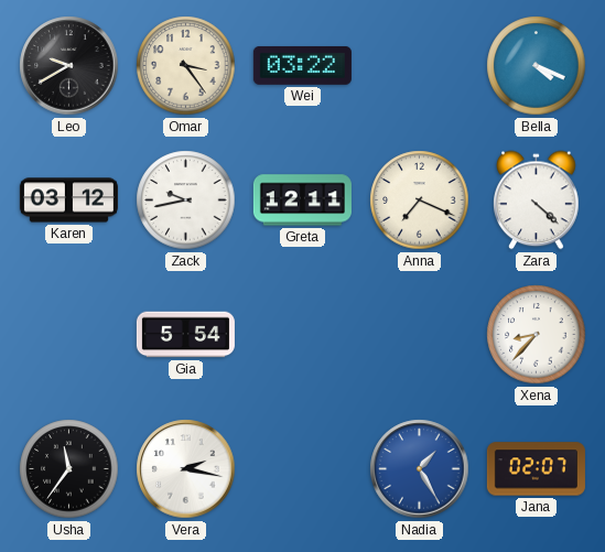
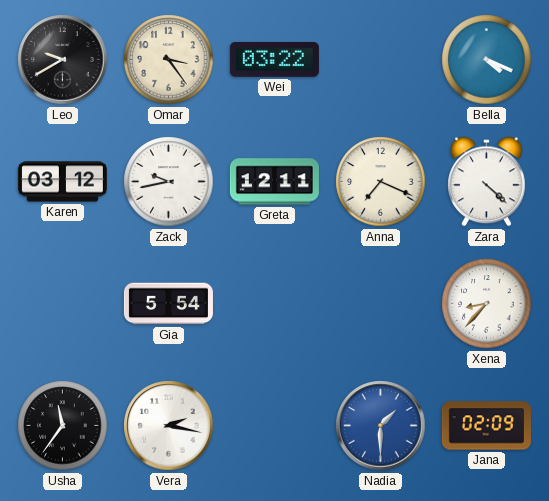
Nadia: 1:25 -> 1:30 (381, 426)
Jana: 02:07 -> 02:09 (486, 426)
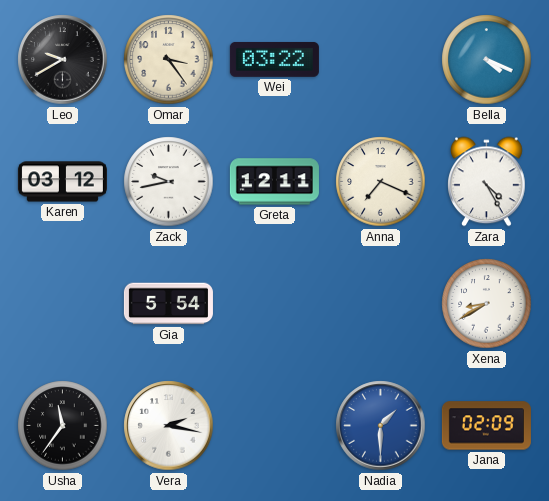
Zara: 4:22 -> 4:25 (487, 182)
Xena: 8:37 -> 8:40 (487, 304)
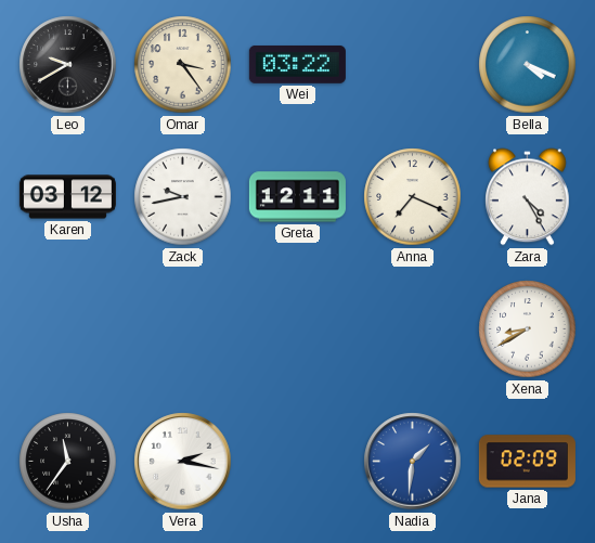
Gia: 5:54 -> none (168, 304)
Nadia: 1:30 -> 1:31 (413, 462)
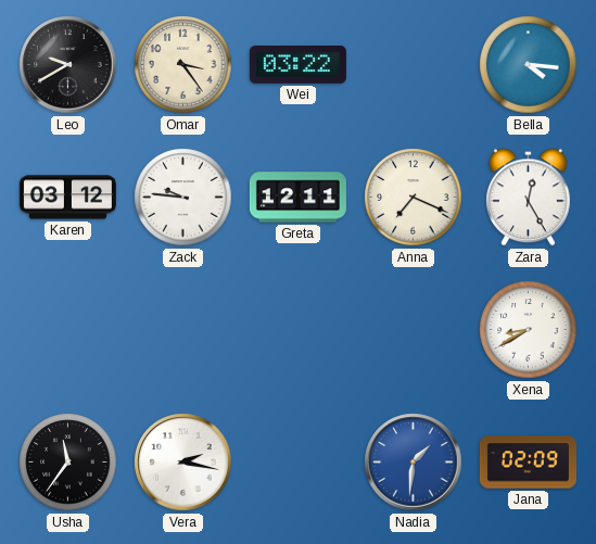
Bella: 4:19 -> 4:16 (529, 65)
Zack: 9:43 -> 9:46 (183, 198)
Zara: 4:25 -> 12:25 (529, 198)
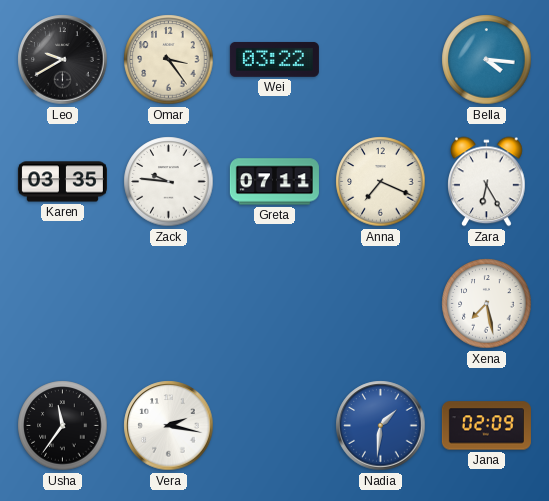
Karen: 03:12 -> 03:35 (62, 182)
Greta: 12:11 -> 07:11 (274, 182)
Zara: 12:25 -> 6:25 (487, 182)
Xena: 8:40 -> 7:28 (487, 304)
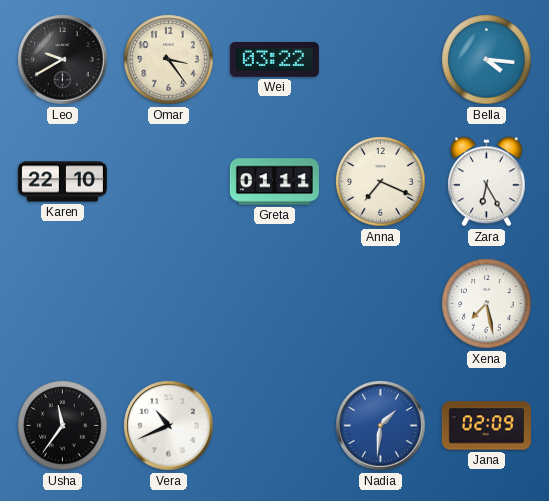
Karen: 03:35 -> 22:10 (62, 182)
Zack: 9:46 -> none (169, 182)
Greta: 07:11 -> 01:11 (274, 182)
Vera: 2:17 -> 10:41 (169, 426)
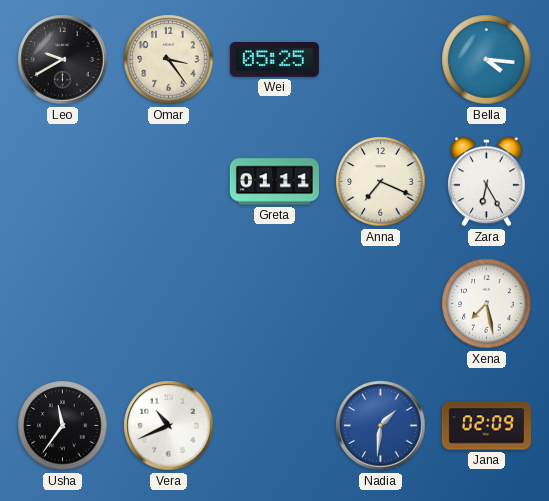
Wei: 03:22 -> 05:25 (274, 59)
Karen: 22:10 -> none (62, 182)
